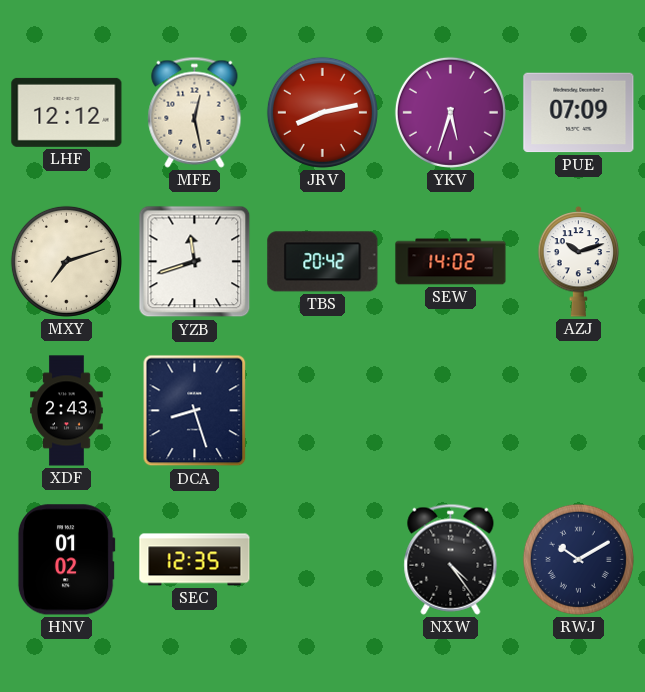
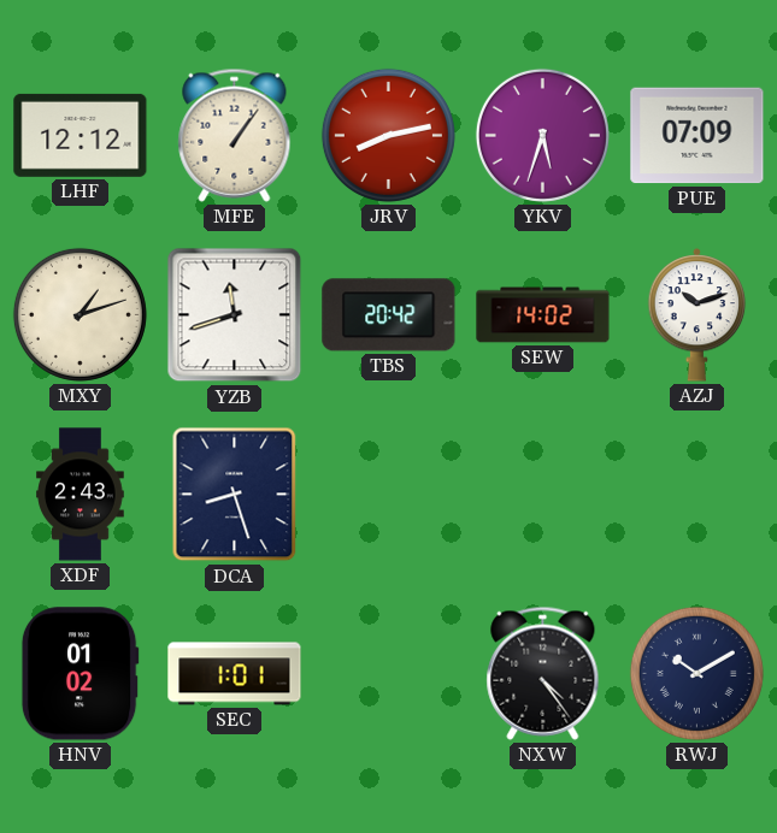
MFE: 12:28 -> 1:06 (235, 135)
MXY: 7:12 -> 1:12 (80, 314)
SEC: 12:35 -> 1:01 (235, 674)
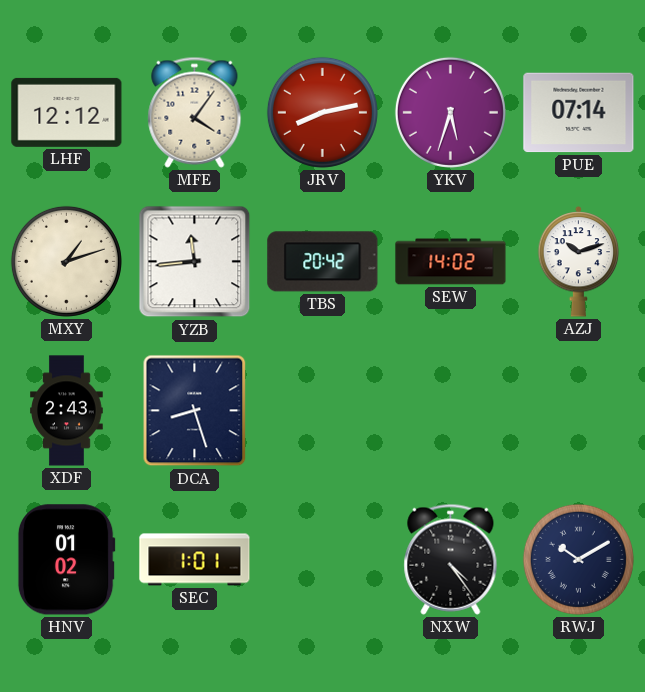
MFE: 1:06 -> 4:06 (195, 112)
PUE: 07:09 -> 07:14 (579, 113)
YZB: 11:42 -> 11:44 (195, 262)
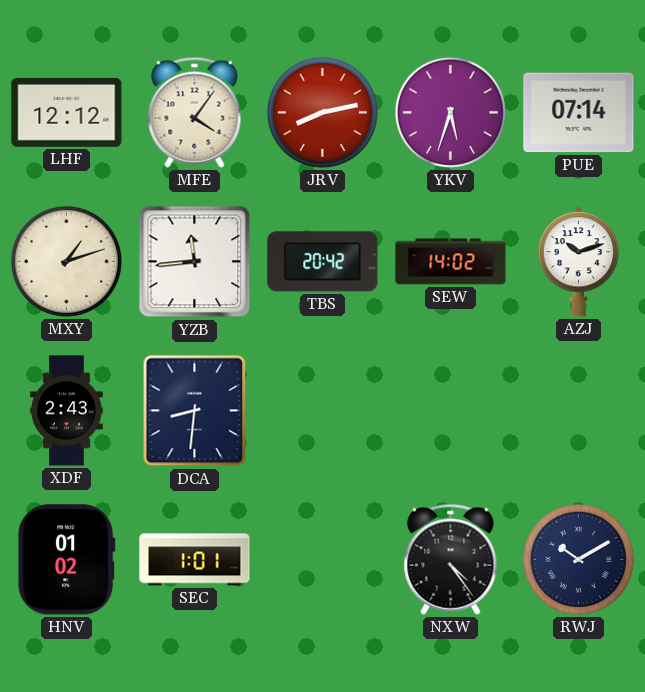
DCA: 8:27 -> 8:31 (195, 411)
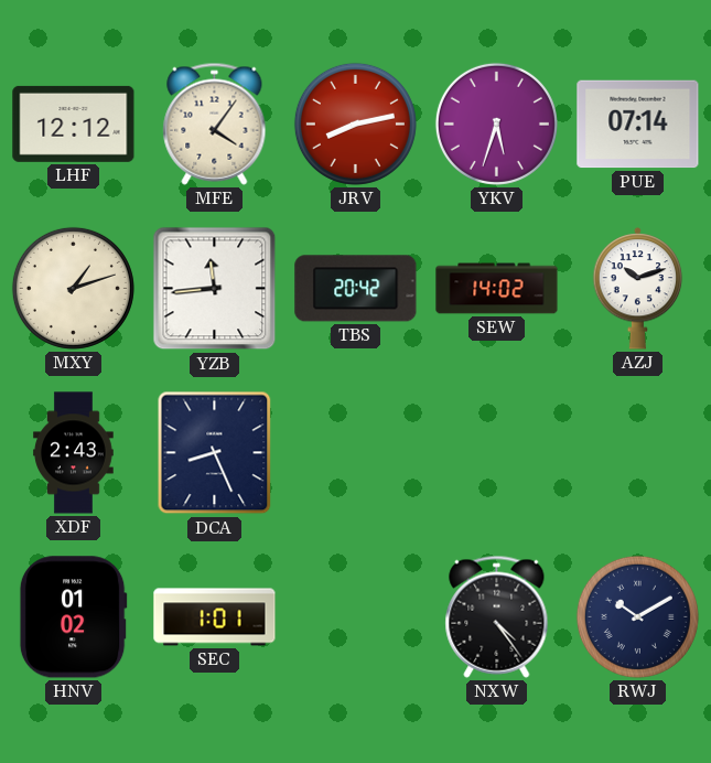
DCA: 8:31 -> 8:26 (215, 453)
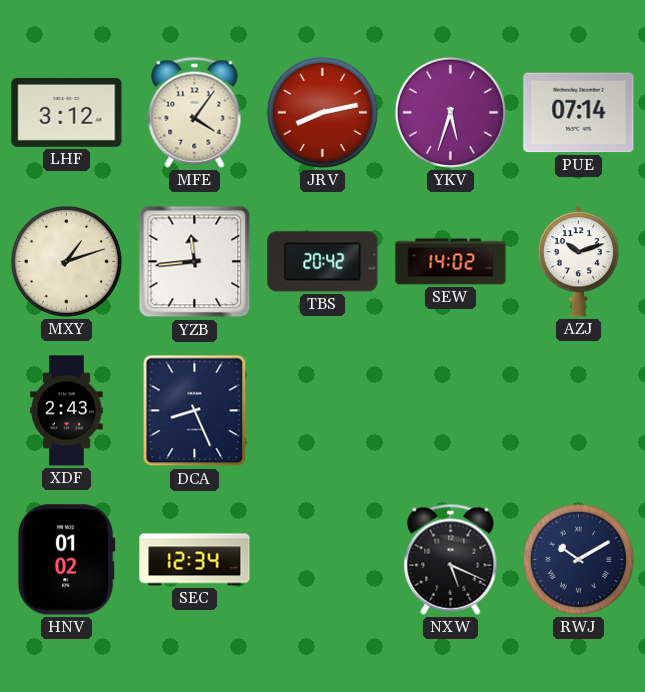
LHF: 12:12 -> 3:12 (67, 112)
SEC: 1:01 -> 12:34 (195, 560)
NXW: 4:24 -> 5:19 (451, 559)
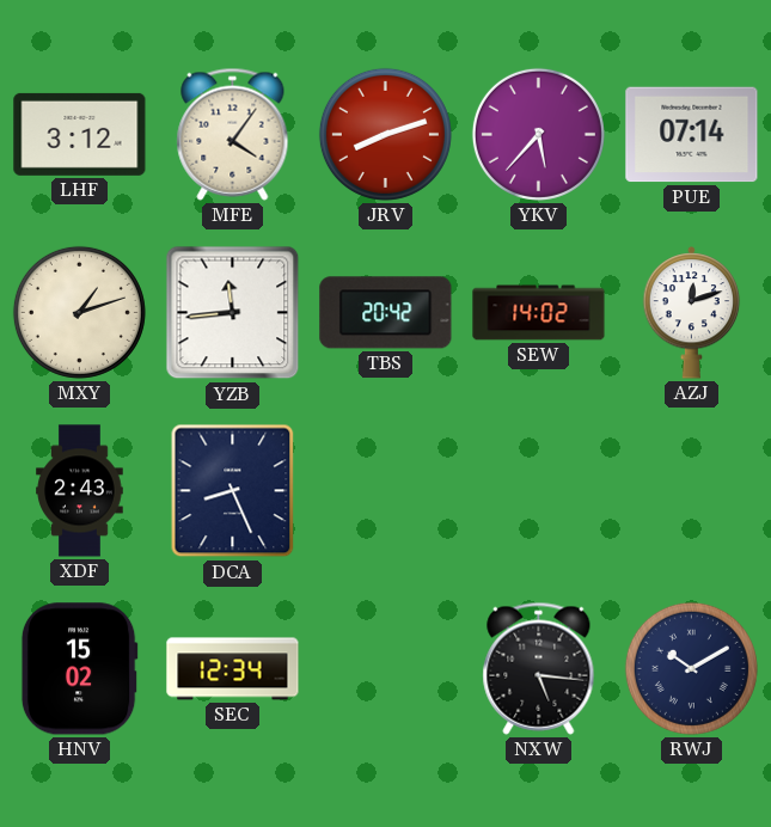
JRV: 8:13 -> 8:12 (385, 134)
YKV: 5:33 -> 5:37 (538, 134)
AZJ: 10:12 -> 12:12 (692, 313)
HNV: 01:02 -> 15:02 (79, 669)
NXW: 5:19 -> 5:16 (539, 668)
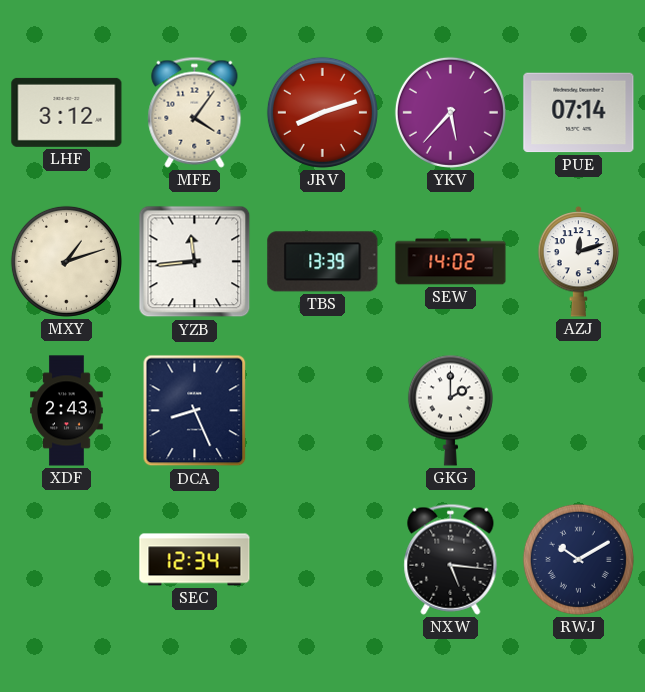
TBS: 20:42 -> 13:39 (323, 262)
GKG: none -> 2:00 (450, 410)
HNV: 15:02 -> none (79, 669)
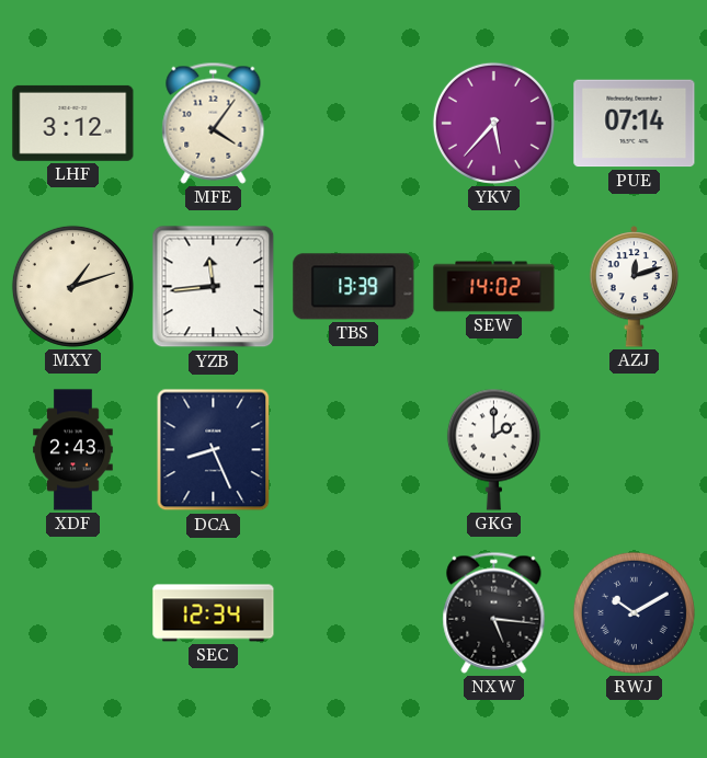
JRV: 8:12 -> none (322, 112)
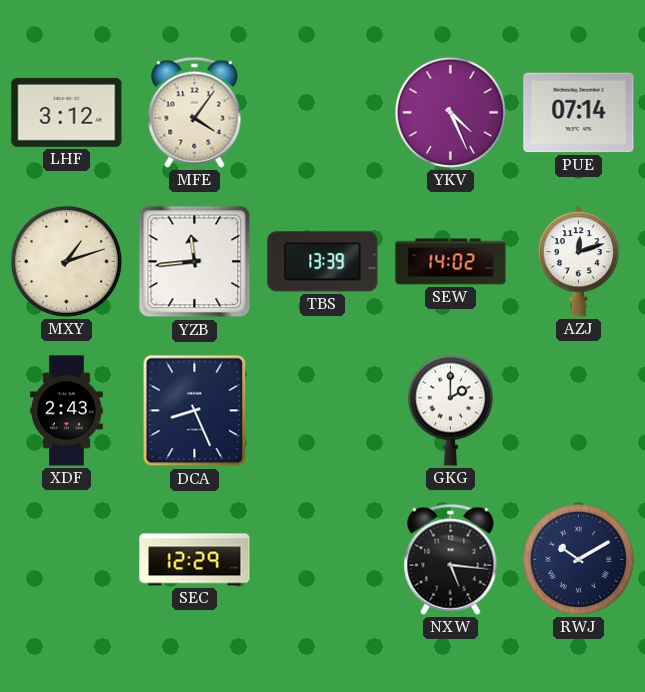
YKV: 5:37 -> 4:26 (450, 112)
SEC: 12:34 -> 12:29 (195, 560)
